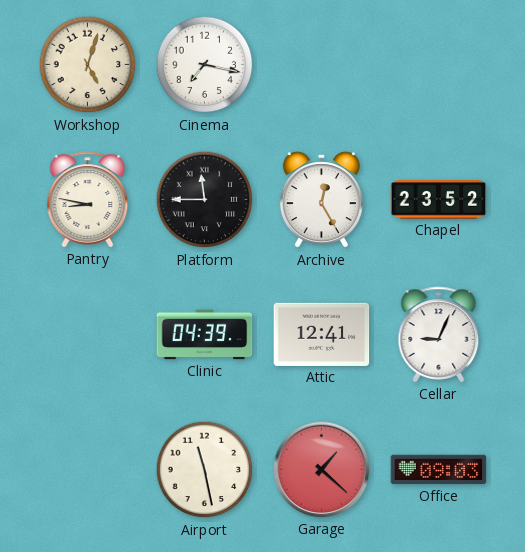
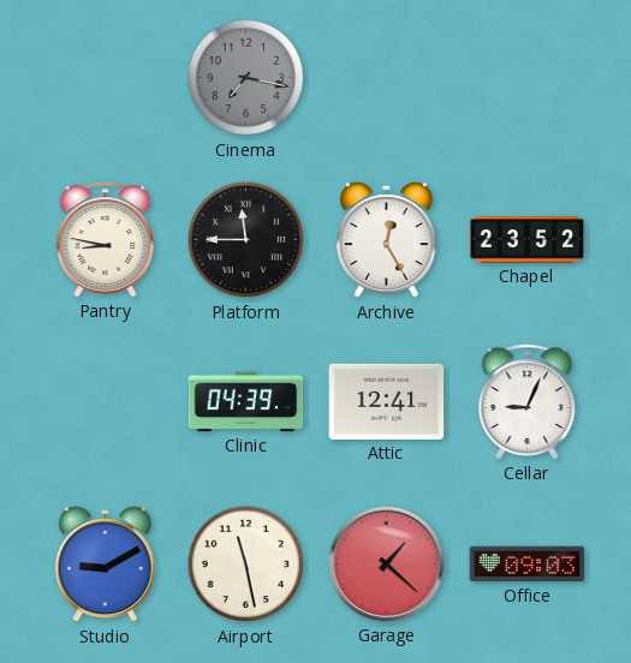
Workshop: 5:03 -> none (88, 65)
Cinema dial: white -> grey (246, 78)
Studio: none -> 9:10 (105, 565)
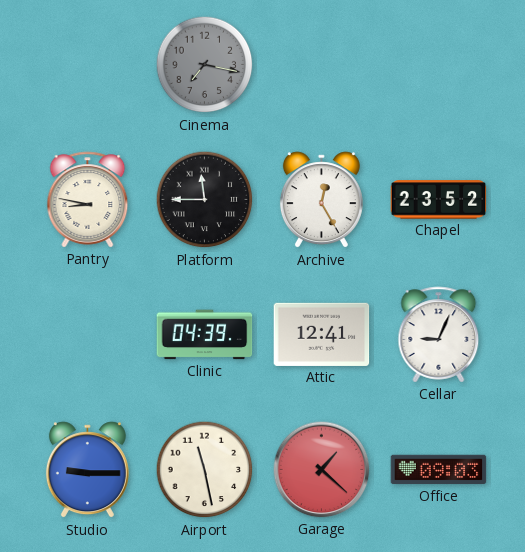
Studio: 9:10 -> 9:15 (87, 470)
